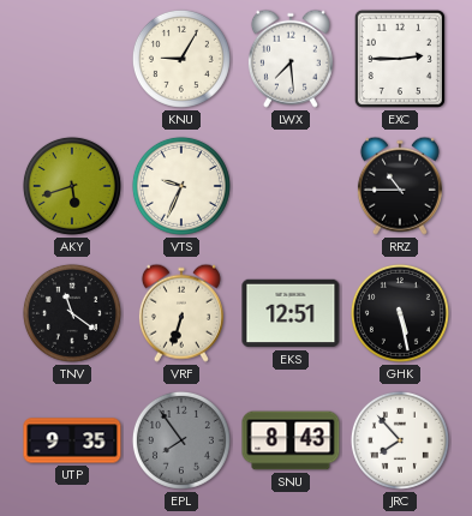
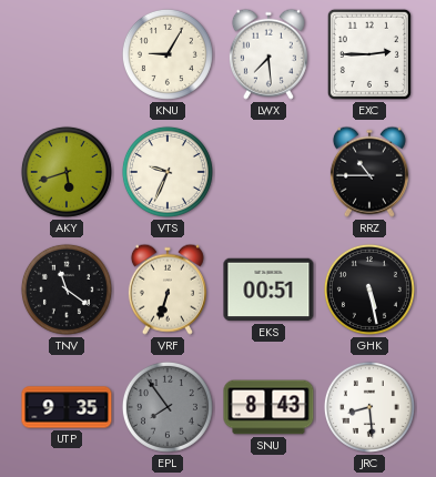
EKS: 12:51 -> 00:51 (268, 290)
JRC: 7:53 -> 8:29 (369, 407)
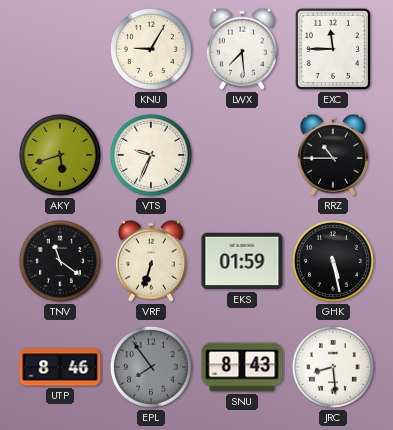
EXC: 2:45 -> 11:45 (333, 49)
EKS: 00:51 -> 01:59 (242, 261)
UTP: 9:35 -> 8:46 (60, 367)
